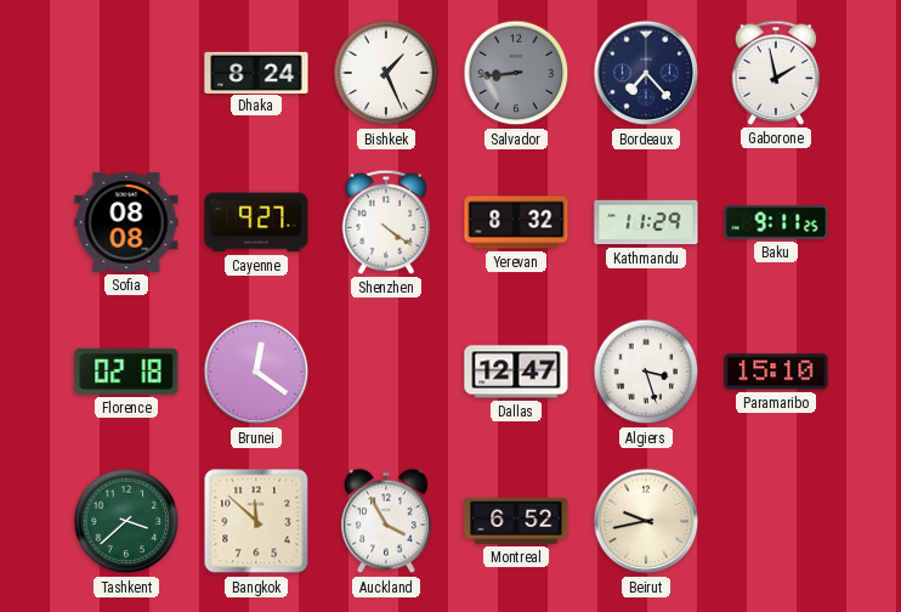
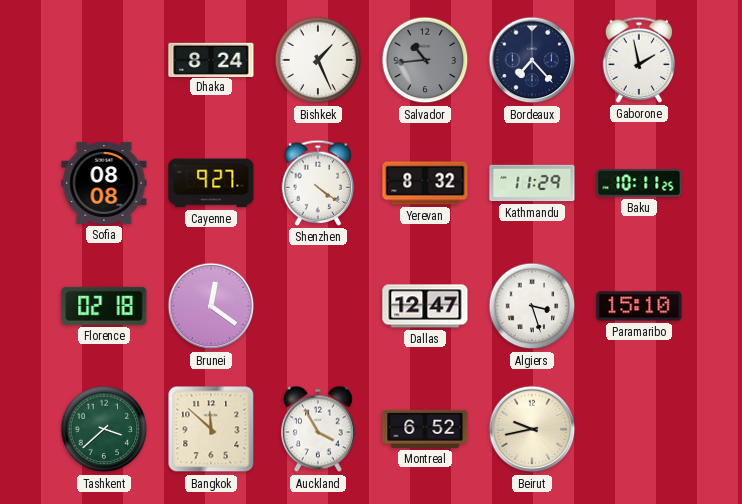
Salvador: 8:44 -> 10:44 (425, 60)
Baku: 9:11 -> 10:11 (639, 183)
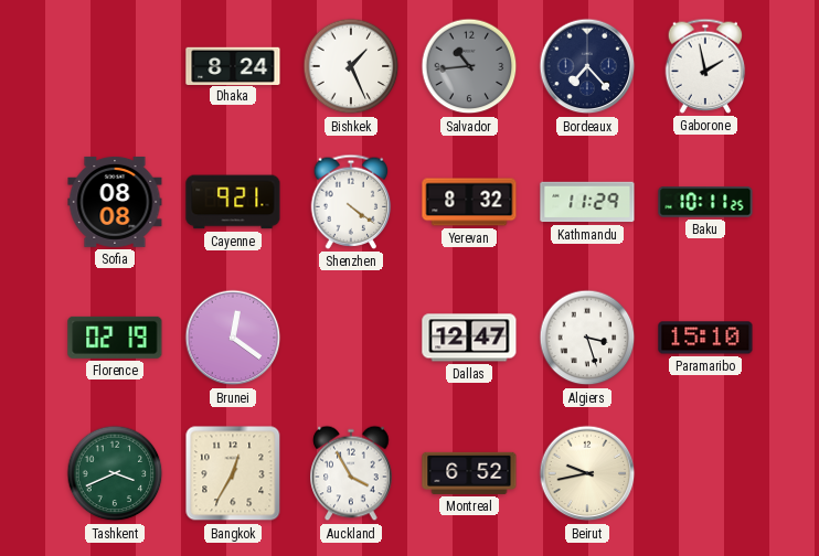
Cayenne: 9:27 -> 9:21 (233, 202)
Florence: 02:18 -> 02:19 (115, 338)
Tashkent: 3:38 -> 3:41 (115, 473)
Bangkok: 11:52 -> 12:35 (233, 473)
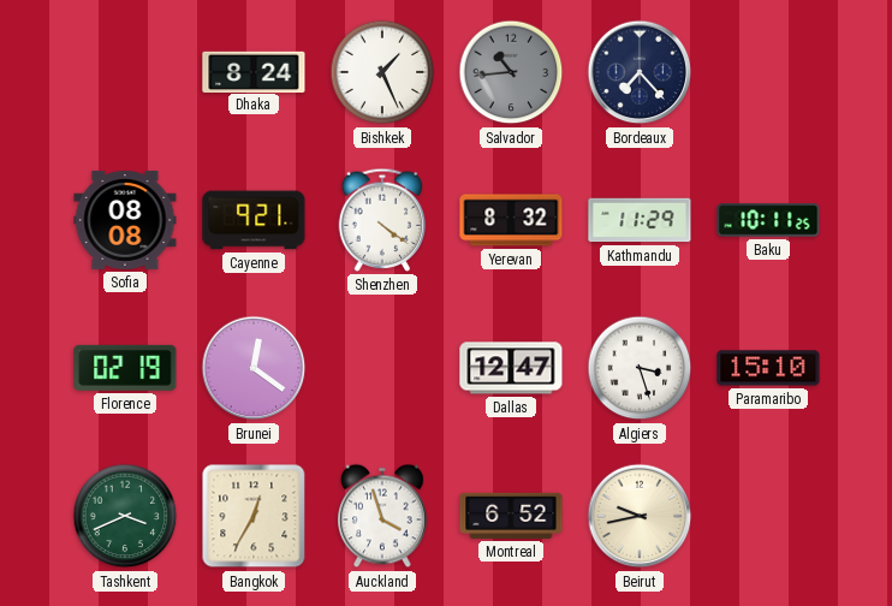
Gaborone: 1:58 -> none (705, 66)
Auckland: 3:55 -> 3:57 (382, 516)
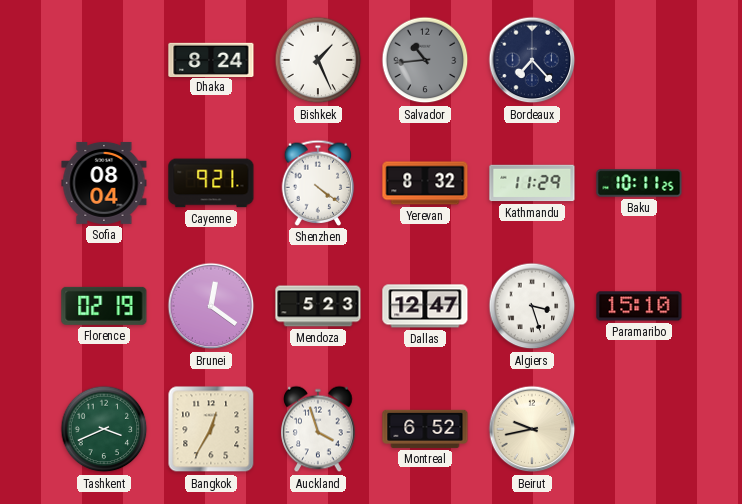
Sofia: 08:08 -> 08:04 (104, 183)
Mendoza: none -> 5:23 (318, 306)
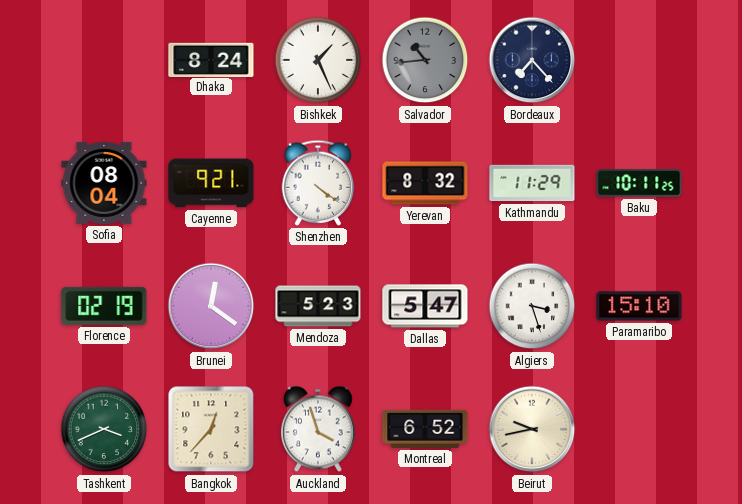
Dallas: 12:47 -> 5:47 (425, 306)
Bangkok: 12:35 -> 12:37 (211, 429)
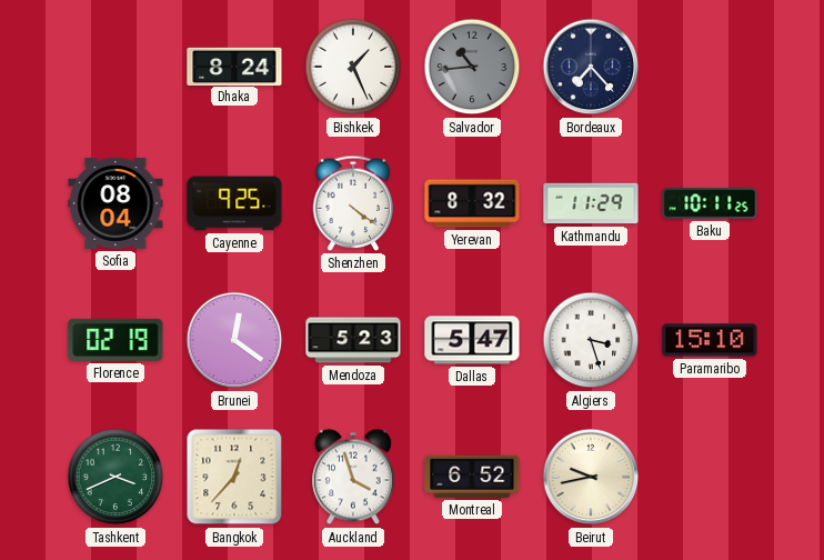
Cayenne: 9:21 -> 9:25 (234, 203)
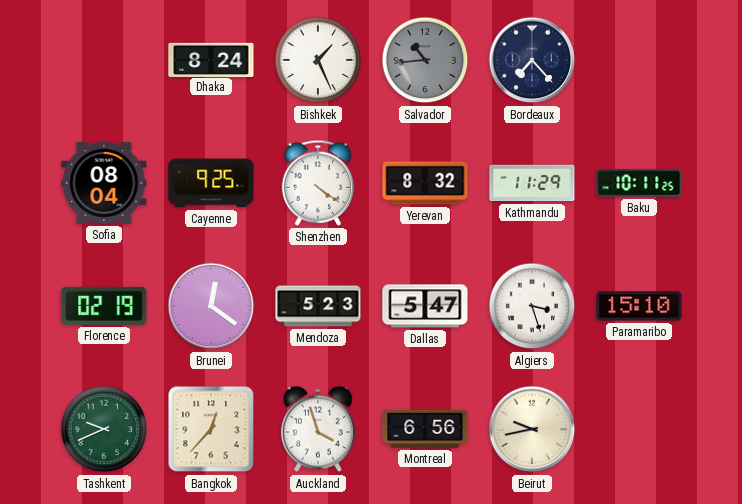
Tashkent: 3:41 -> 9:41 (104, 429)
Montreal: 6:52 -> 6:56 (425, 429)
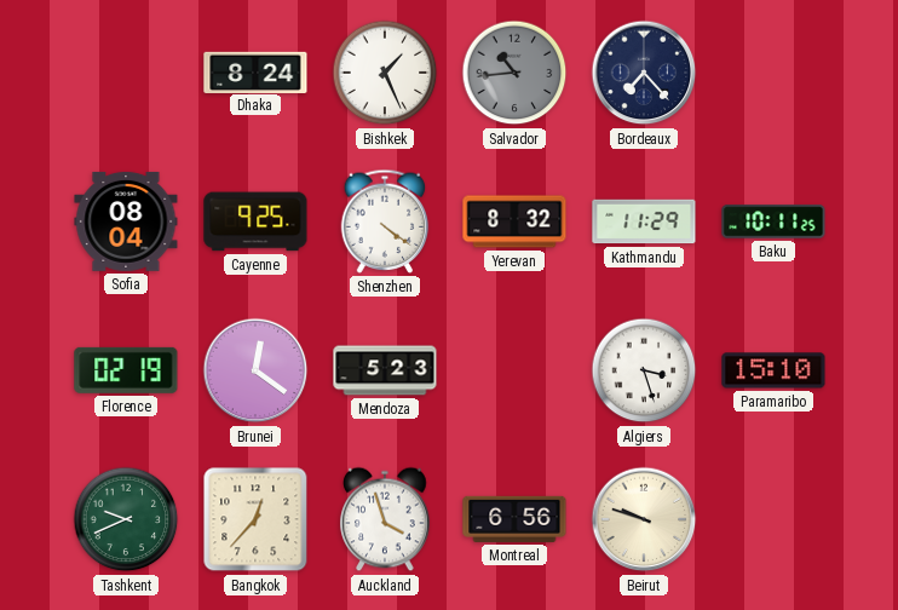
Dallas: 5:47 -> none (425, 306)
Beirut: 9:43 -> 9:48 (644, 519)
